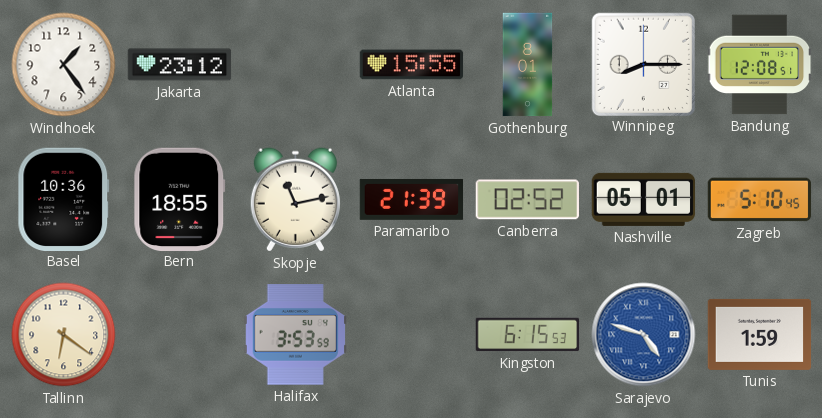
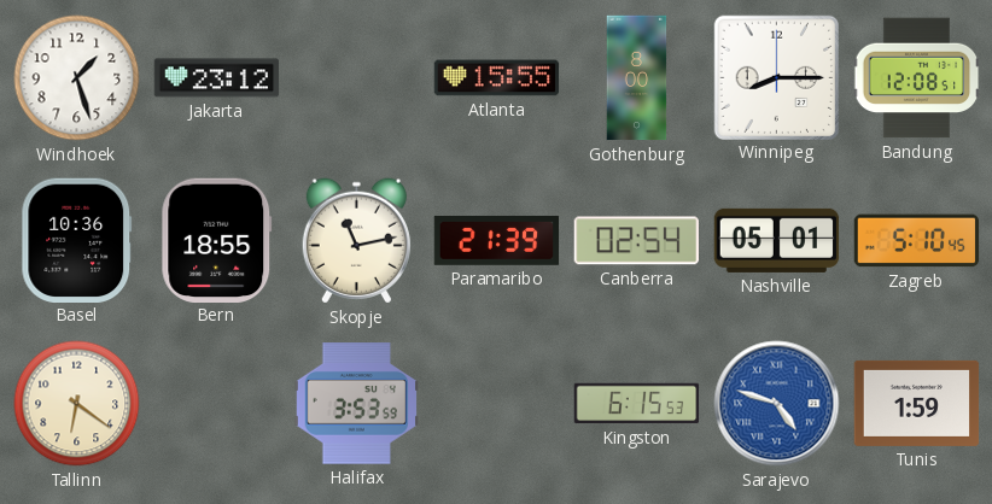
Windhoek: 1:24 -> 1:27 (77, 78)
Gothenburg: 8:01 -> 8:00 (637, 78)
Canberra: 02:52 -> 02:54 (636, 241)
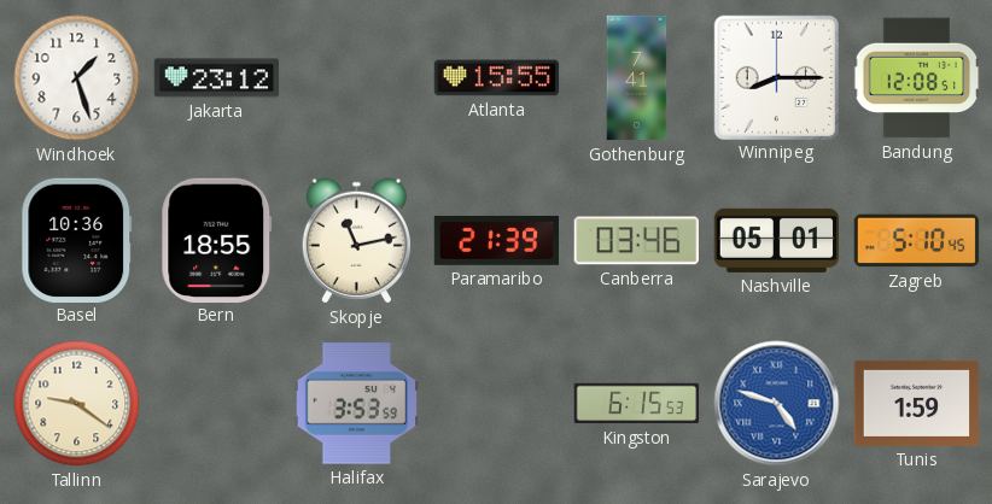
Gothenburg: 8:00 -> 7:41 (637, 78)
Canberra: 02:54 -> 03:46 (636, 241)
Tallinn: 6:21 -> 9:21 (77, 404)
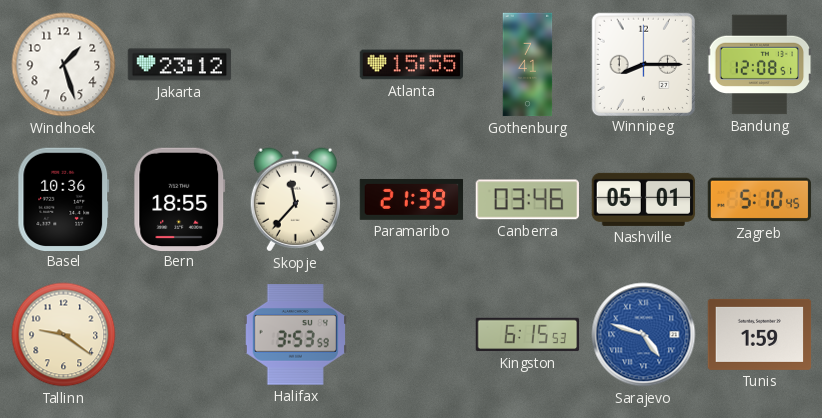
Skopje: 11:13 -> 11:37 (295, 200)
